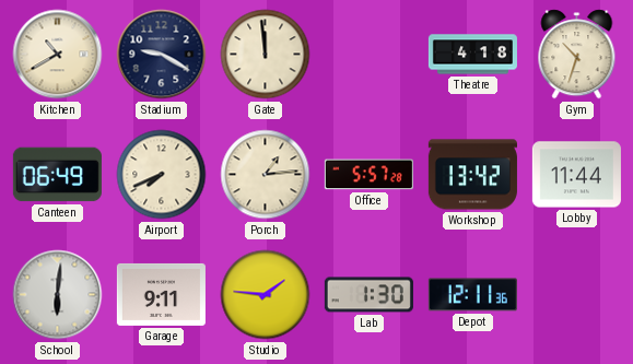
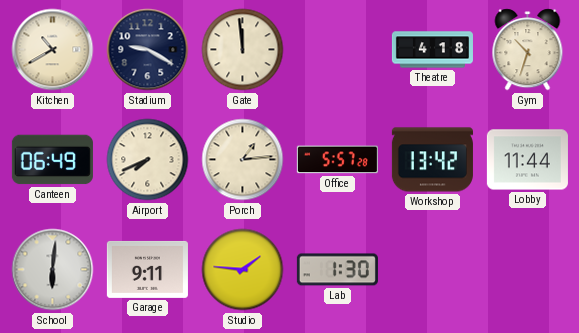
Depot: 12:11 -> none (472, 295)
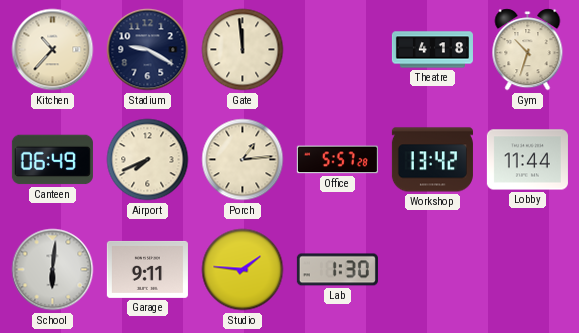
Kitchen: 10:40 -> 10:37 (53, 50)
